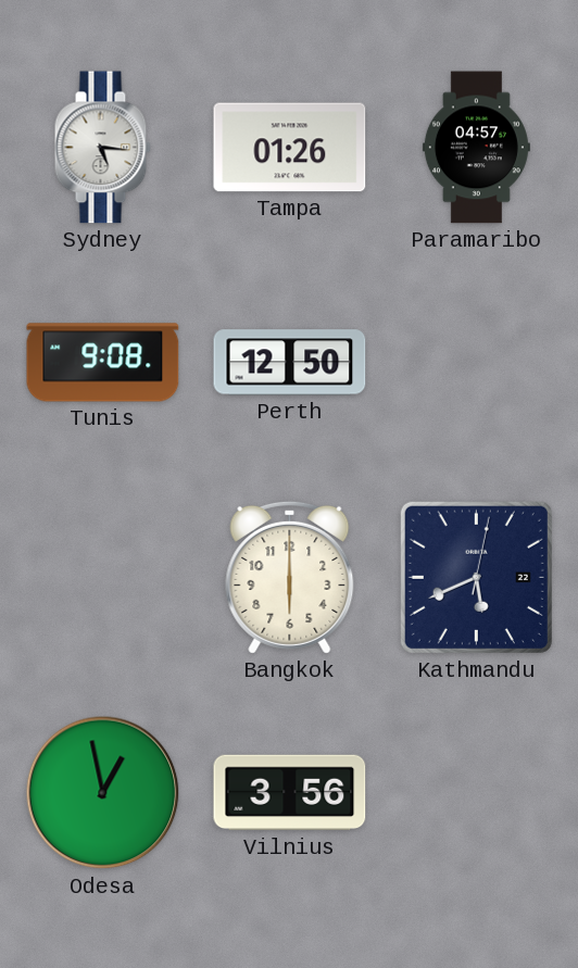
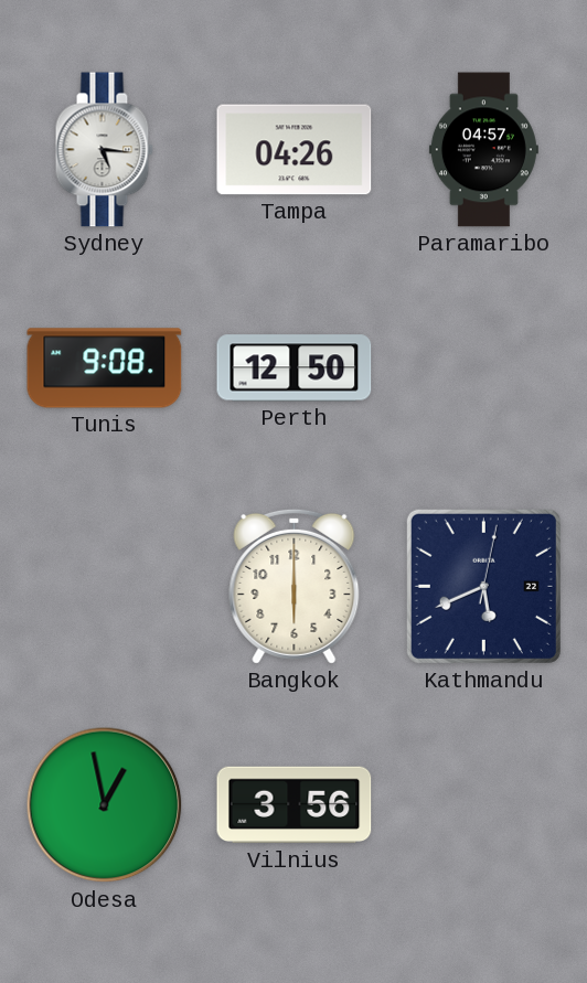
Tampa: 01:26 -> 04:26 (295, 150)
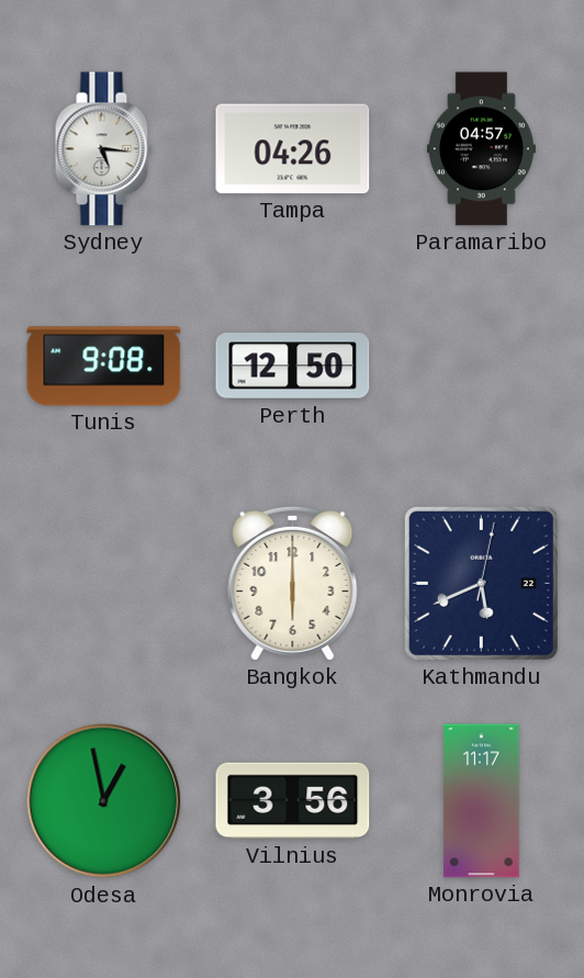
Monrovia: none -> 11:17 (482, 801)
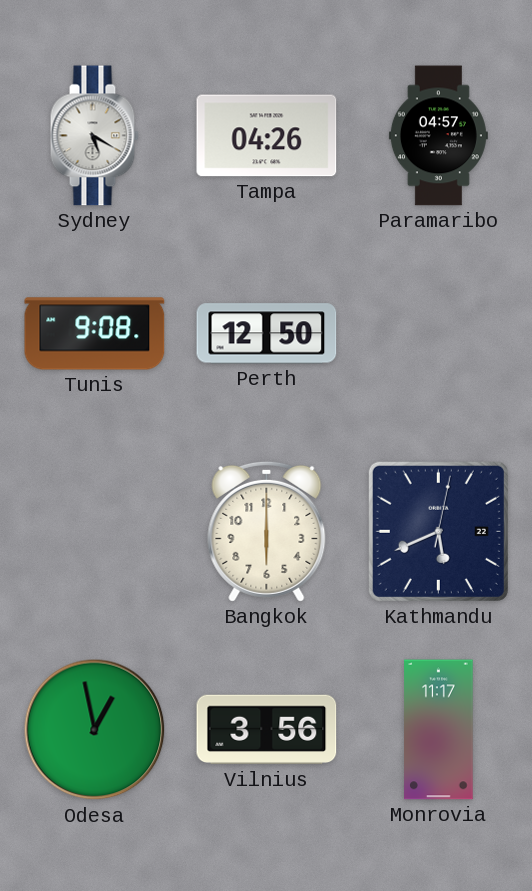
Sydney: 5:16 -> 5:20 (94, 136)
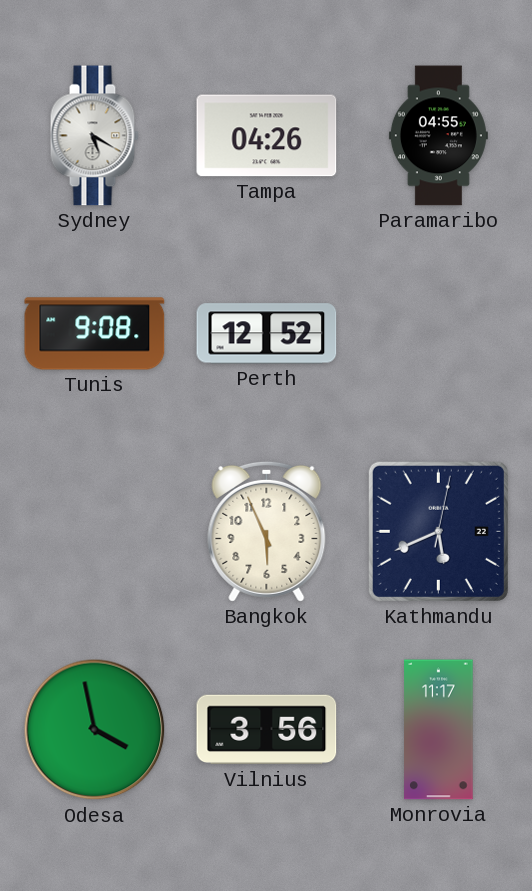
Paramaribo: 04:57 -> 04:55 (438, 136)
Perth: 12:50 -> 12:52 (267, 334)
Bangkok: 6:00 -> 5:56 (267, 531)
Odesa: 12:58 -> 3:58 (95, 730)
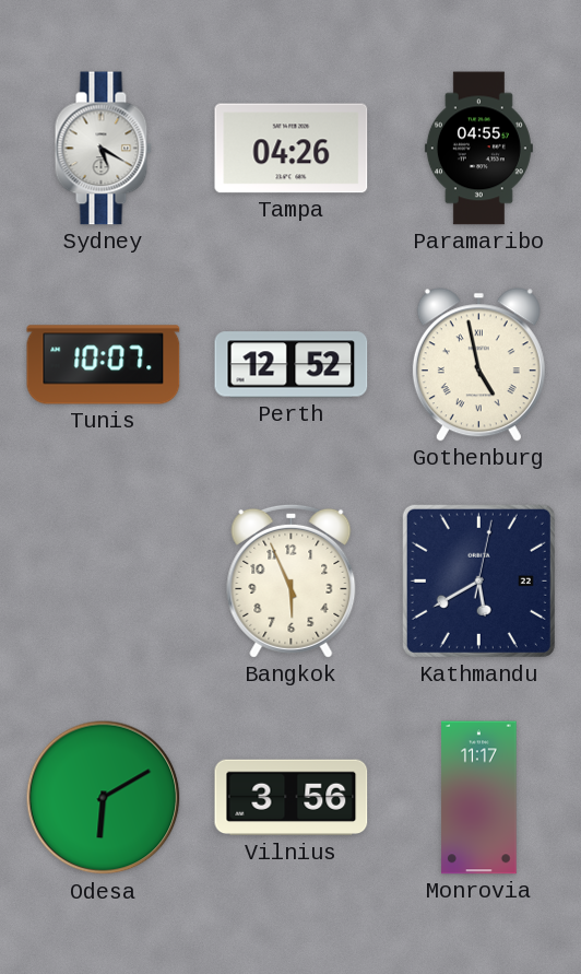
Tunis: 9:08 -> 10:07 (104, 365)
Gothenburg: none -> 4:58 (478, 365)
Kathmandu: 5:41 -> 5:40 (478, 580)
Odesa: 3:58 -> 6:10 (104, 798)
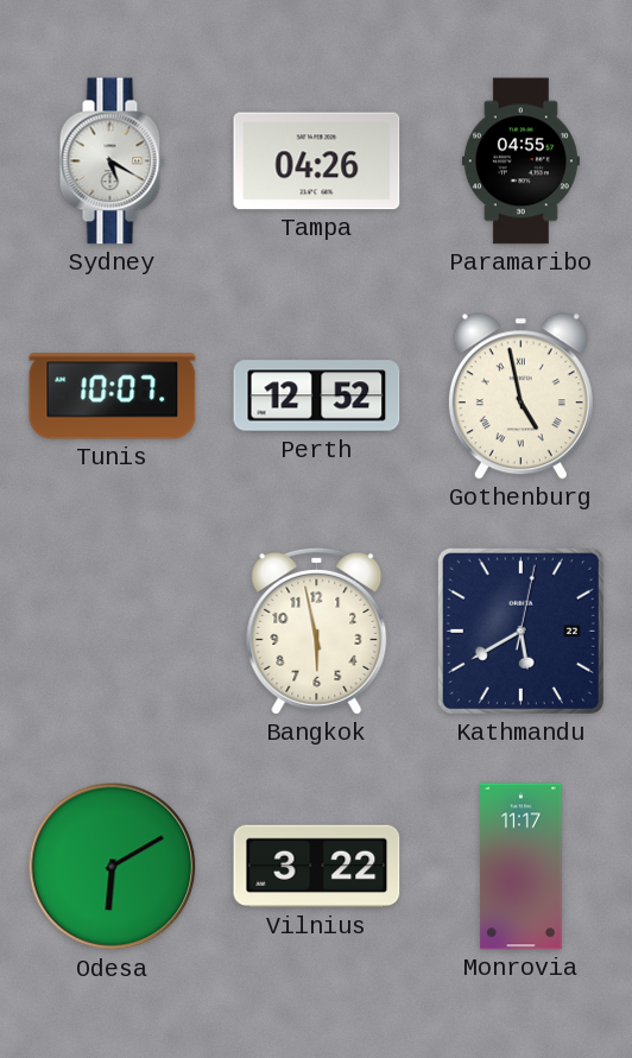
Bangkok: 5:56 -> 5:58 (317, 631)
Vilnius: 3:56 -> 3:22 (317, 867)
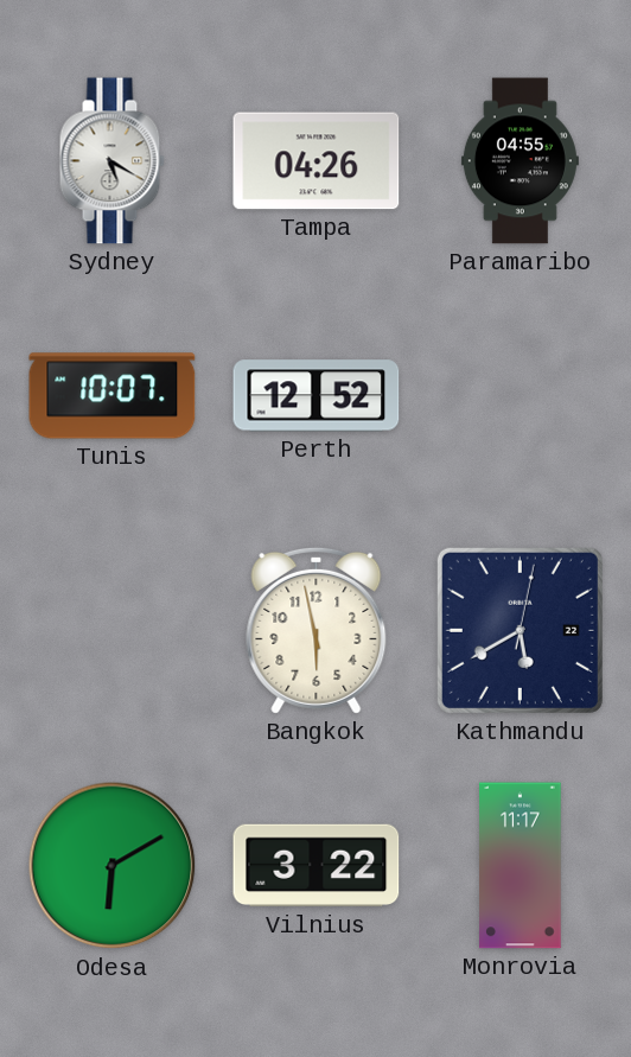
Gothenburg: 4:58 -> none (520, 397)
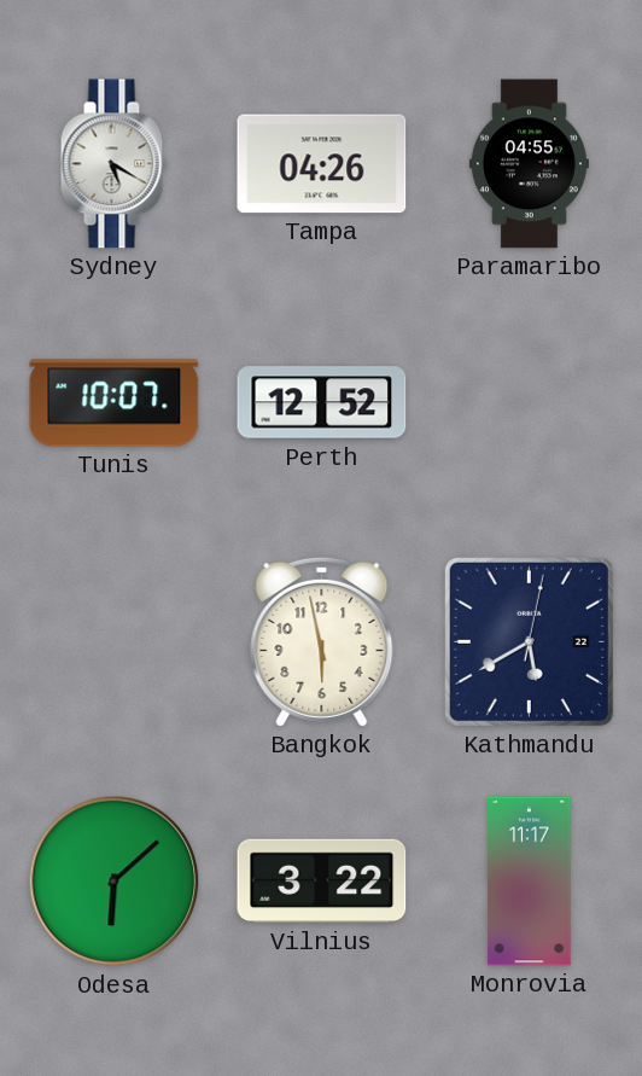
Odesa: 6:10 -> 6:08 (115, 882)
